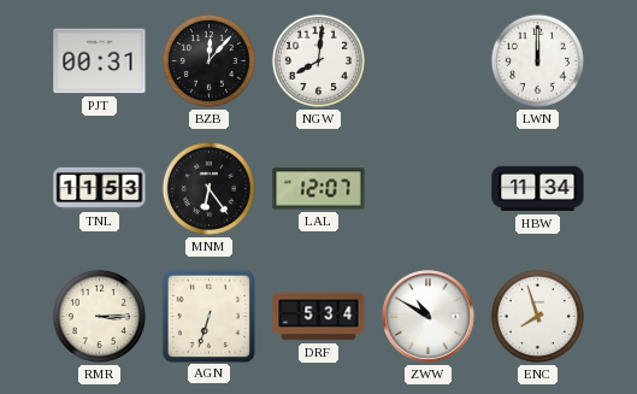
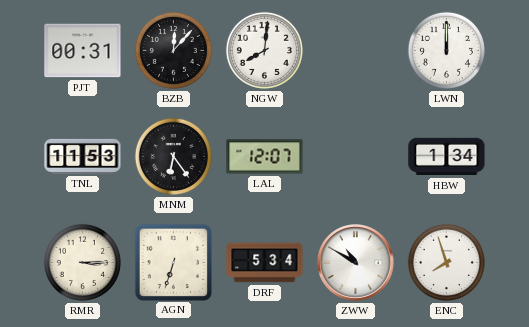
HBW: 11:34 -> 1:34 (447, 157)
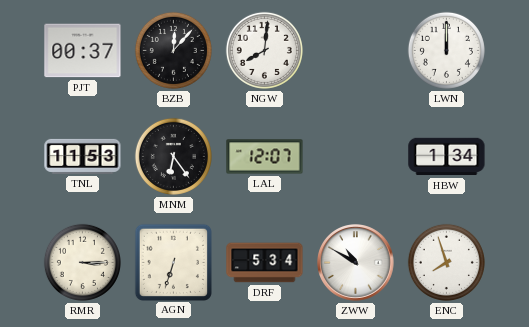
PJT: 00:31 -> 00:37 (83, 51)
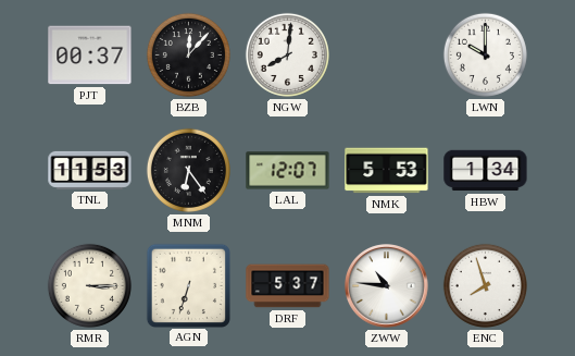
LWN: 12:00 -> 10:00 (485, 54)
NMK: none -> 5:53 (387, 171)
DRF: 5:34 -> 5:37 (288, 286)
ZWW: 10:50 -> 10:46 (387, 286)
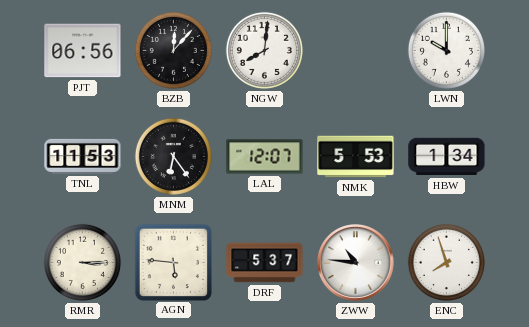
PJT: 00:37 -> 06:56 (83, 51)
AGN: 6:33 -> 5:46 (173, 262)
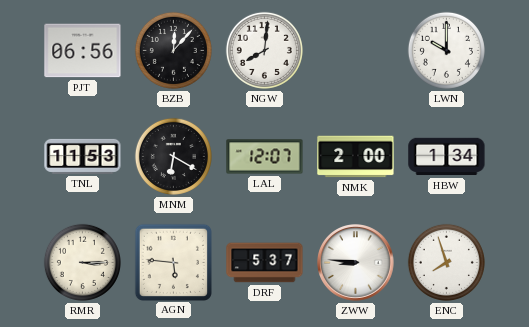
MNM: 6:24 -> 6:20 (173, 156)
NMK: 5:53 -> 2:00 (356, 157)
ZWW: 10:46 -> 8:46 (356, 263)
